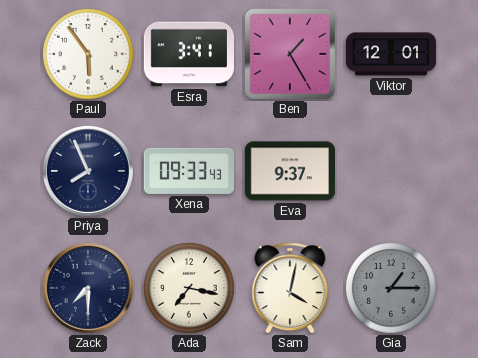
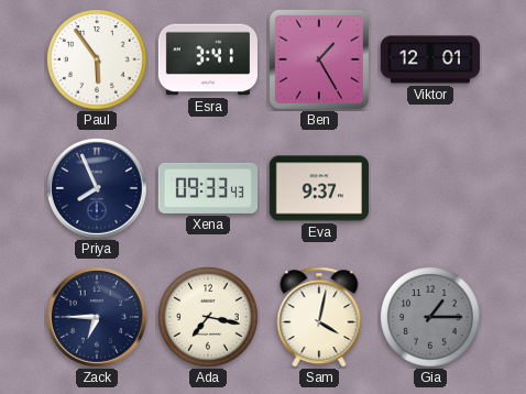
Zack: 7:30 -> 6:45 (98, 318)
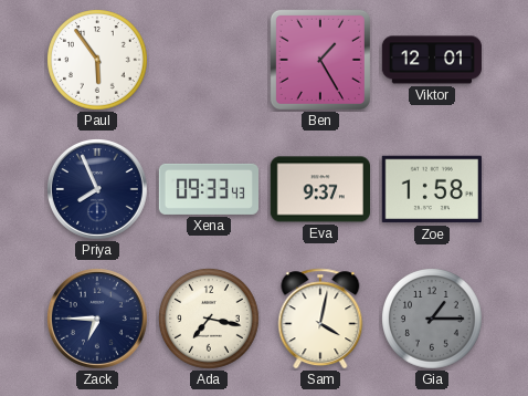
Esra: 3:41 -> none (207, 59)
Zoe: none -> 1:58 (432, 189)
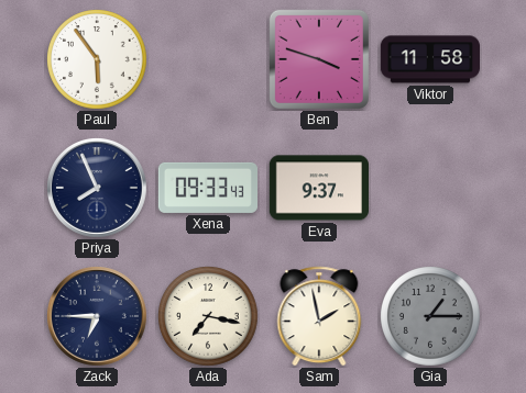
Ben: 1:25 -> 3:48 (319, 59)
Viktor: 12:01 -> 11:58 (429, 59)
Zoe: 1:58 -> none (432, 189)
Sam: 4:02 -> 1:58 (319, 316)
